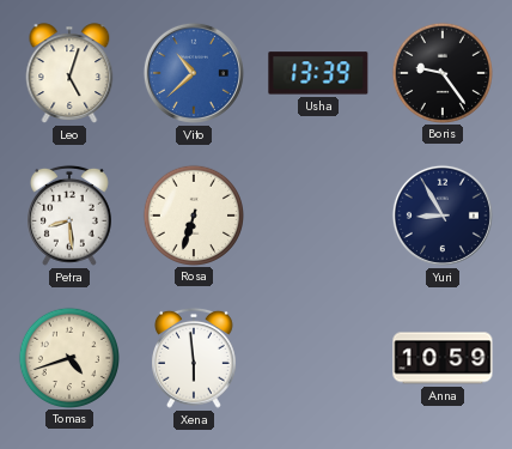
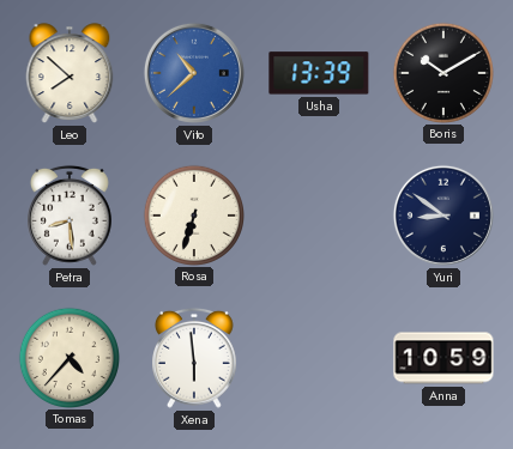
Leo: 5:03 -> 7:52 (70, 73)
Boris: 9:24 -> 10:10 (442, 72)
Yuri: 8:55 -> 8:51 (443, 216)
Tomas: 4:42 -> 4:37 (68, 357)
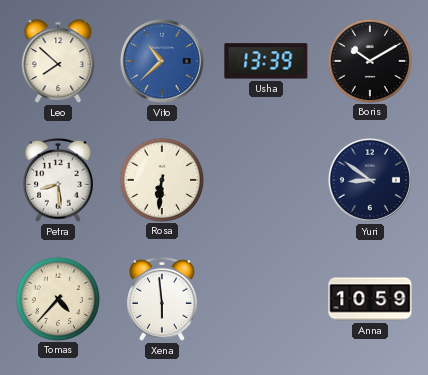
Rosa: 6:33 -> 6:31 (161, 179)
